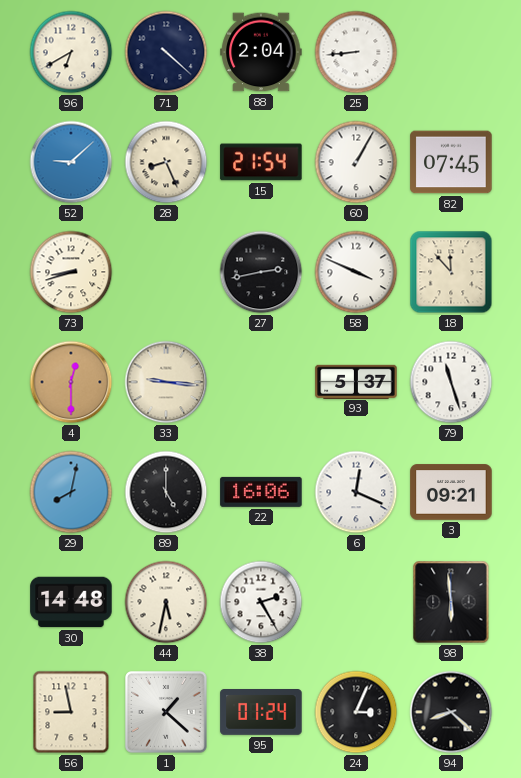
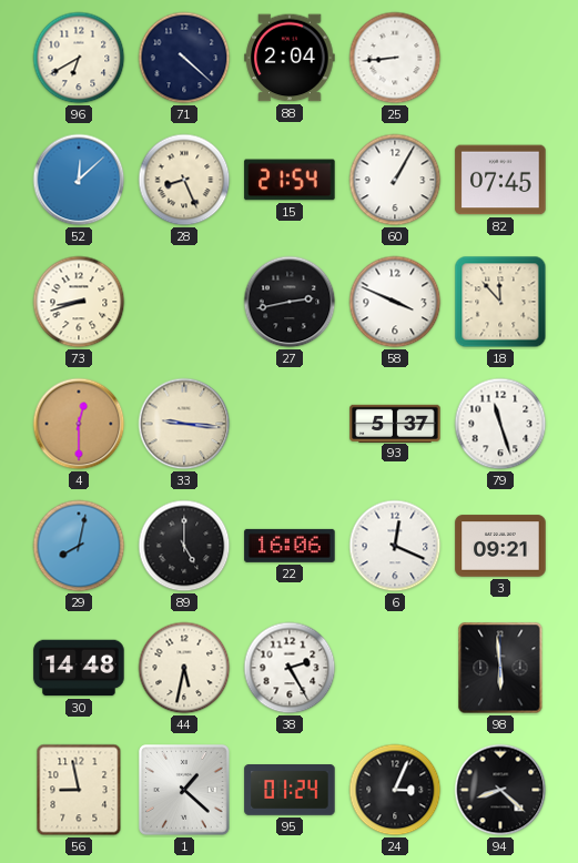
52: 9:08 -> 12:08 (79, 180)
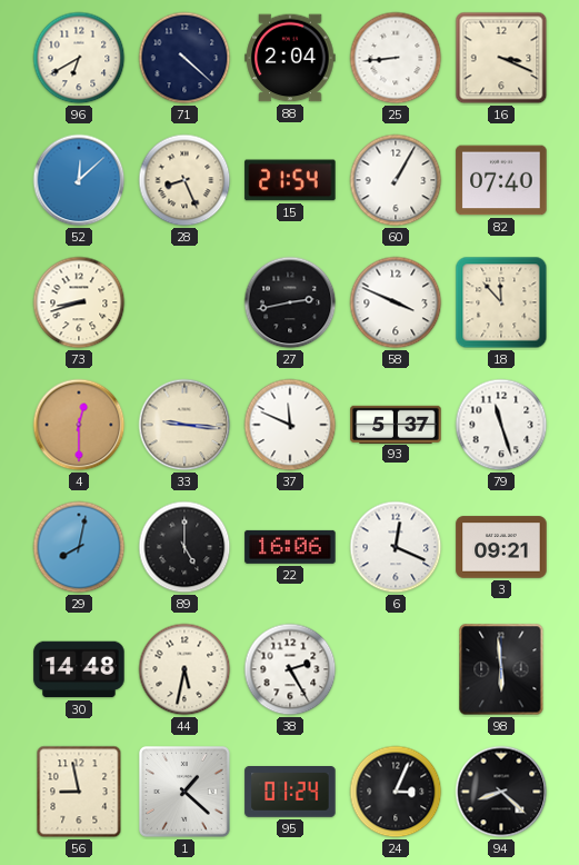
16: none -> 3:19 (501, 58)
82: 07:45 -> 07:40 (501, 180)
37: none -> 11:49 (290, 425)
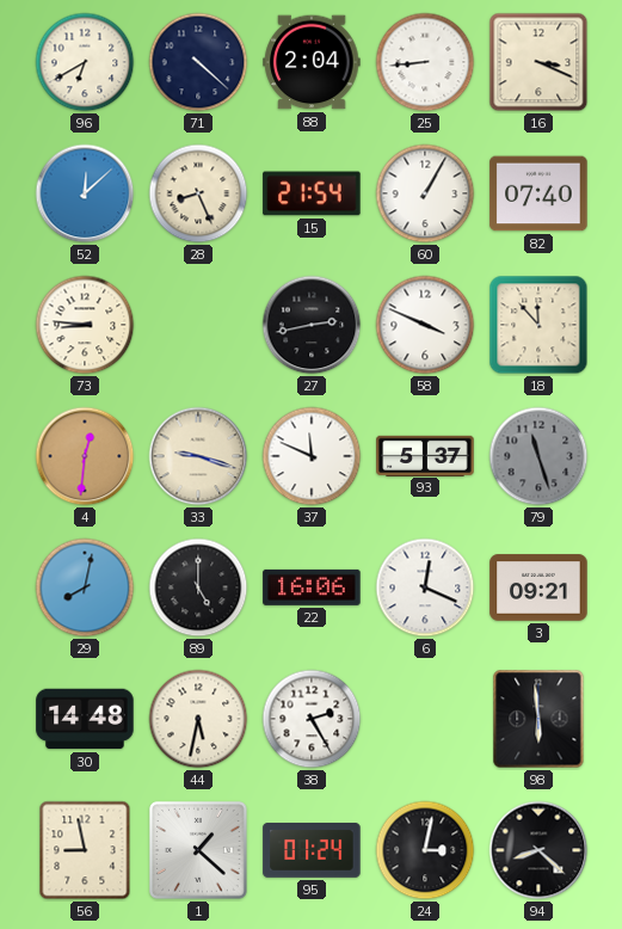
73: 8:42 -> 8:46 (85, 325)
4: 12:30 -> 12:31 (85, 456)
33: 9:16 -> 9:18 (198, 456)
79 dial: white -> grey (538, 456)
24: 3:04 -> 3:02 (425, 850)
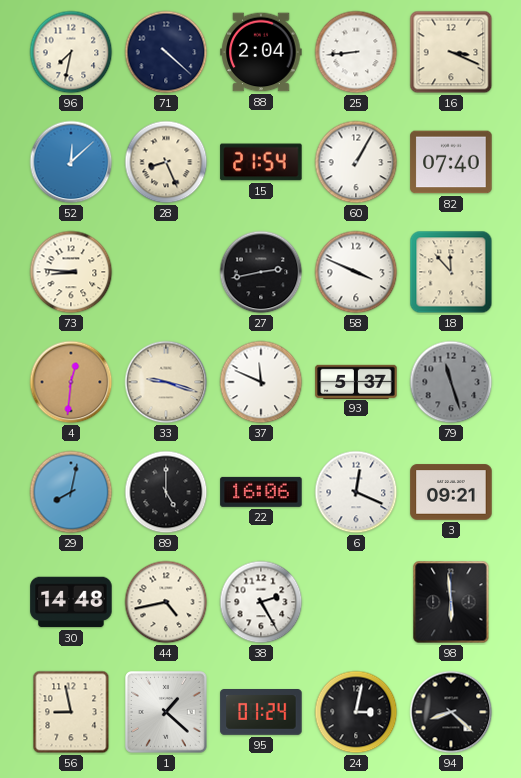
96: 6:40 -> 7:32 (71, 52)
44: 5:32 -> 4:43 (166, 602)
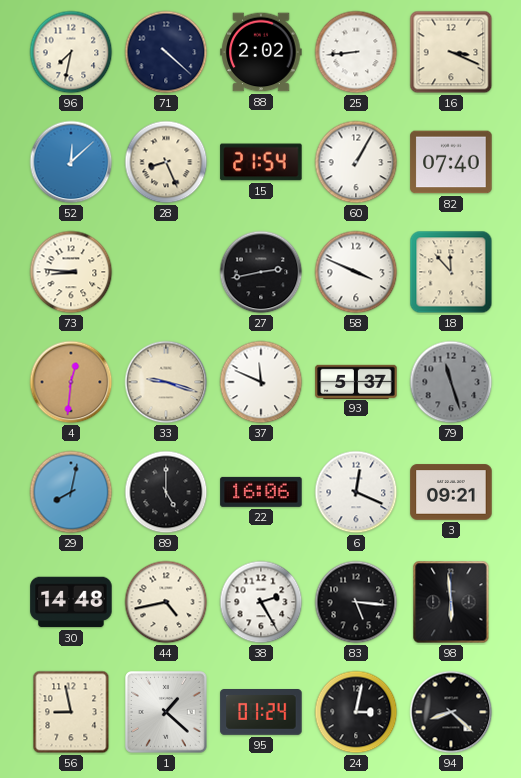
88: 2:04 -> 2:02 (261, 52)
83: none -> 5:16 (356, 602)
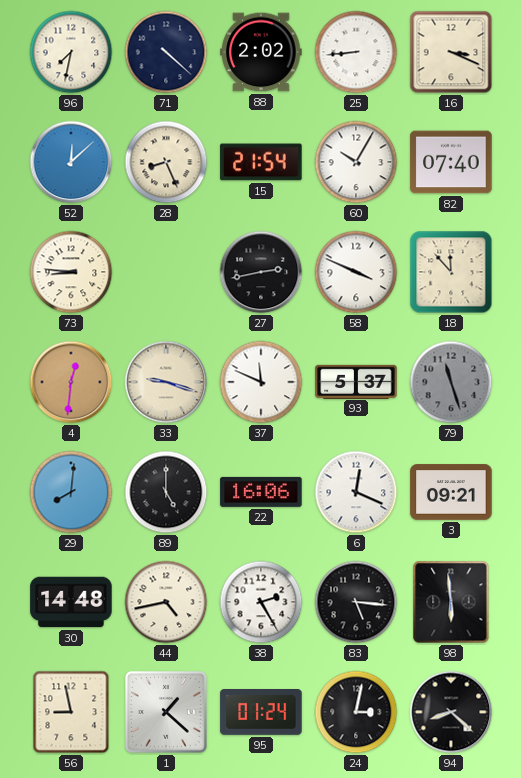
60: 1:05 -> 10:05 (356, 162)
29: 8:02 -> 8:01 (71, 492)
